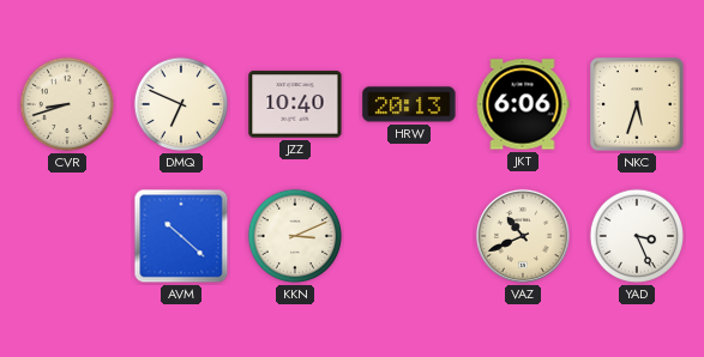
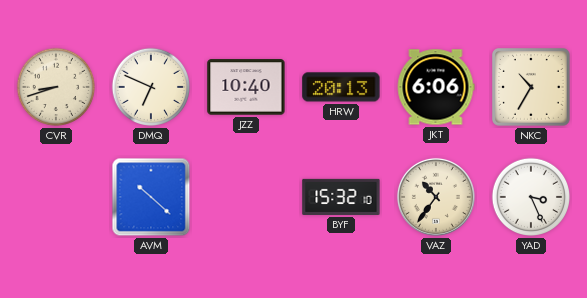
NKC: 5:33 -> 10:35 (532, 88)
KKN: 3:11 -> none (295, 236)
BYF: none -> 15:32 (341, 197)
VAZ: 10:41 -> 10:36 (436, 197)
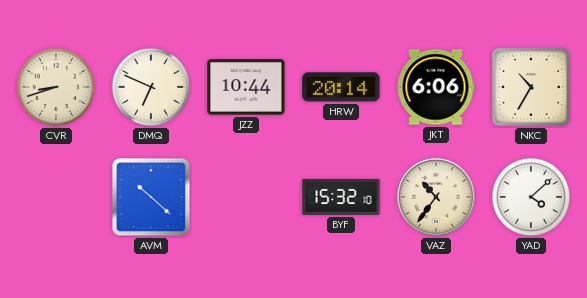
JZZ: 10:40 -> 10:44 (246, 87)
HRW: 20:13 -> 20:14 (341, 87)
YAD: 3:26 -> 4:08 (531, 197)
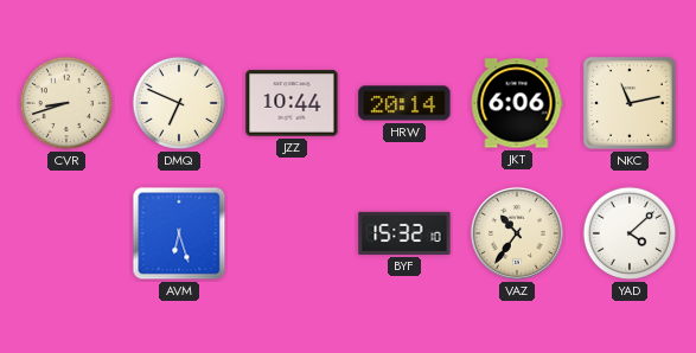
NKC: 10:35 -> 11:13 (631, 104)
AVM: 10:22 -> 6:27 (179, 233)
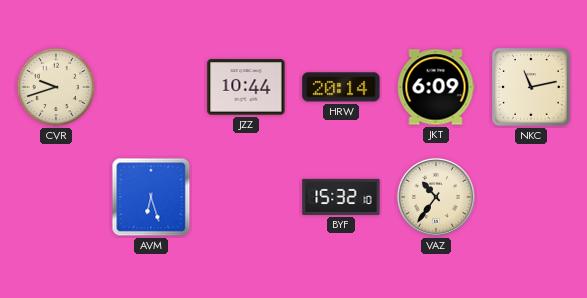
CVR: 8:42 -> 9:42 (56, 87)
DMQ: 6:49 -> none (179, 103)
JKT: 6:06 -> 6:09 (436, 87)
YAD: 4:08 -> none (630, 233)
